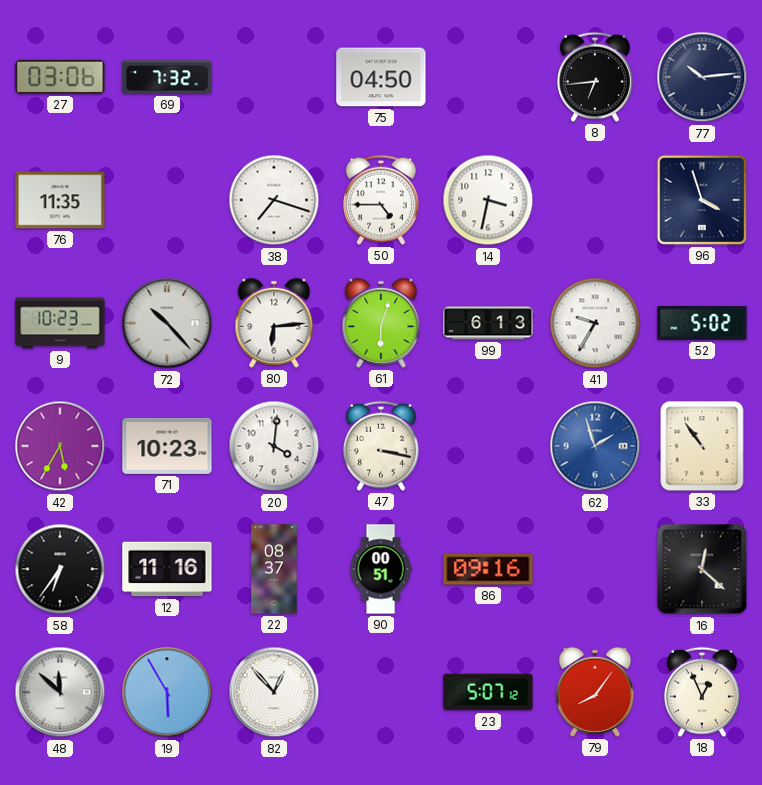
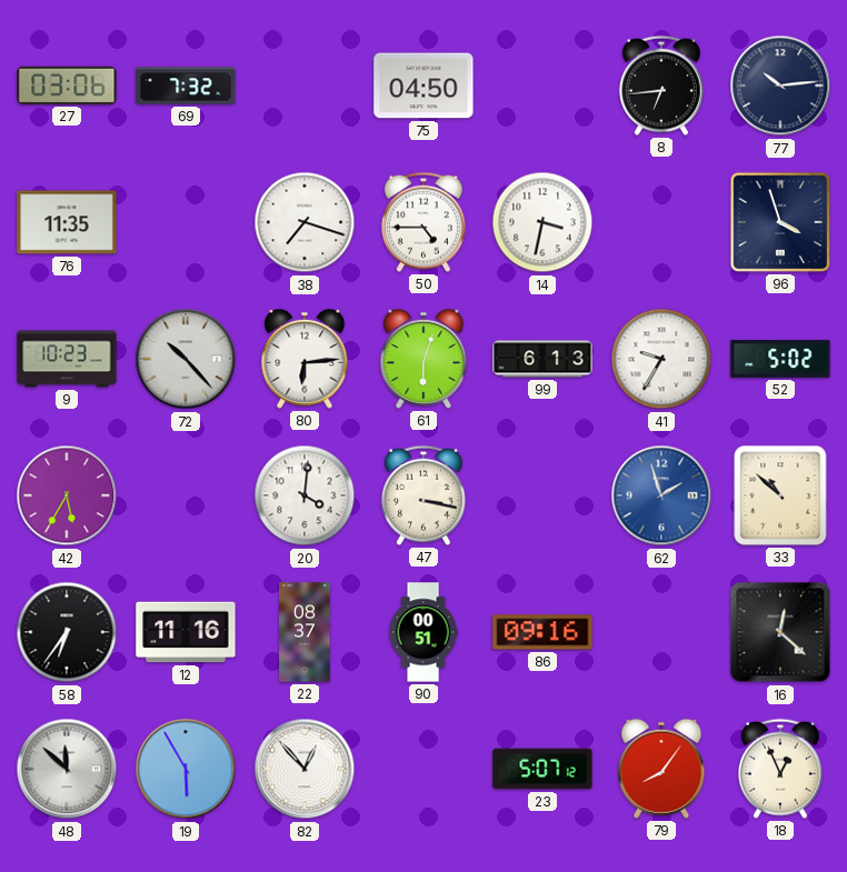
71: 10:23 -> none (167, 446)
33: 10:54 -> 10:52 (780, 495)
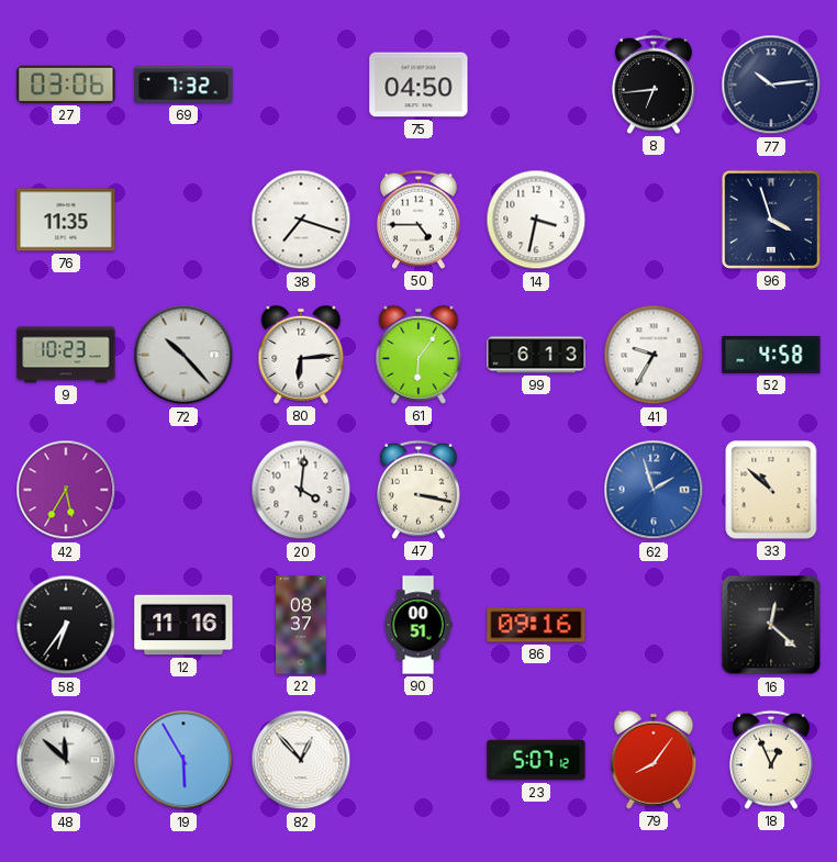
61: 6:03 -> 6:06 (418, 355)
52: 5:02 -> 4:58 (771, 356)
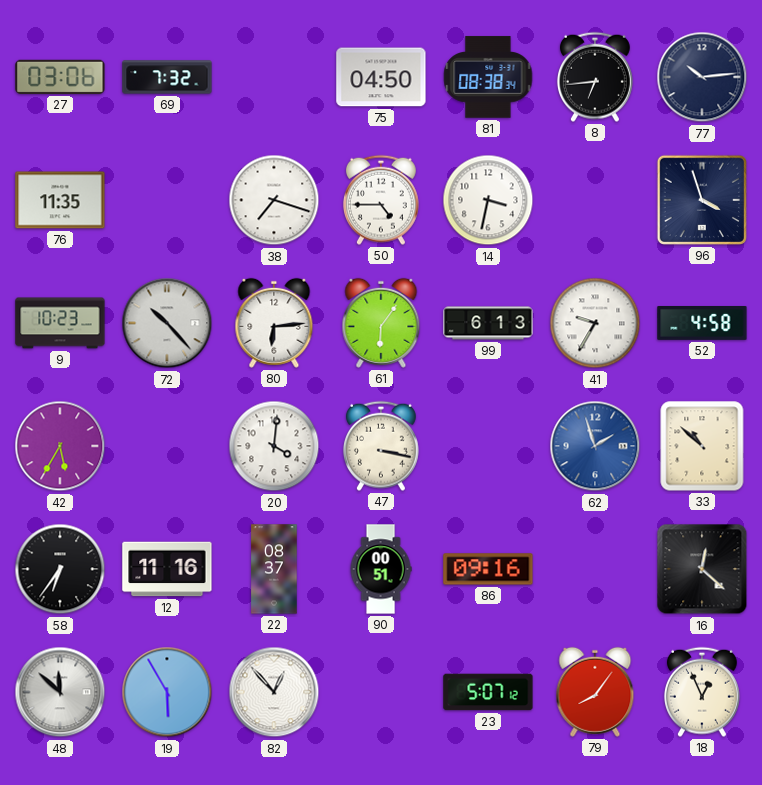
81: none -> 08:38 (488, 77)
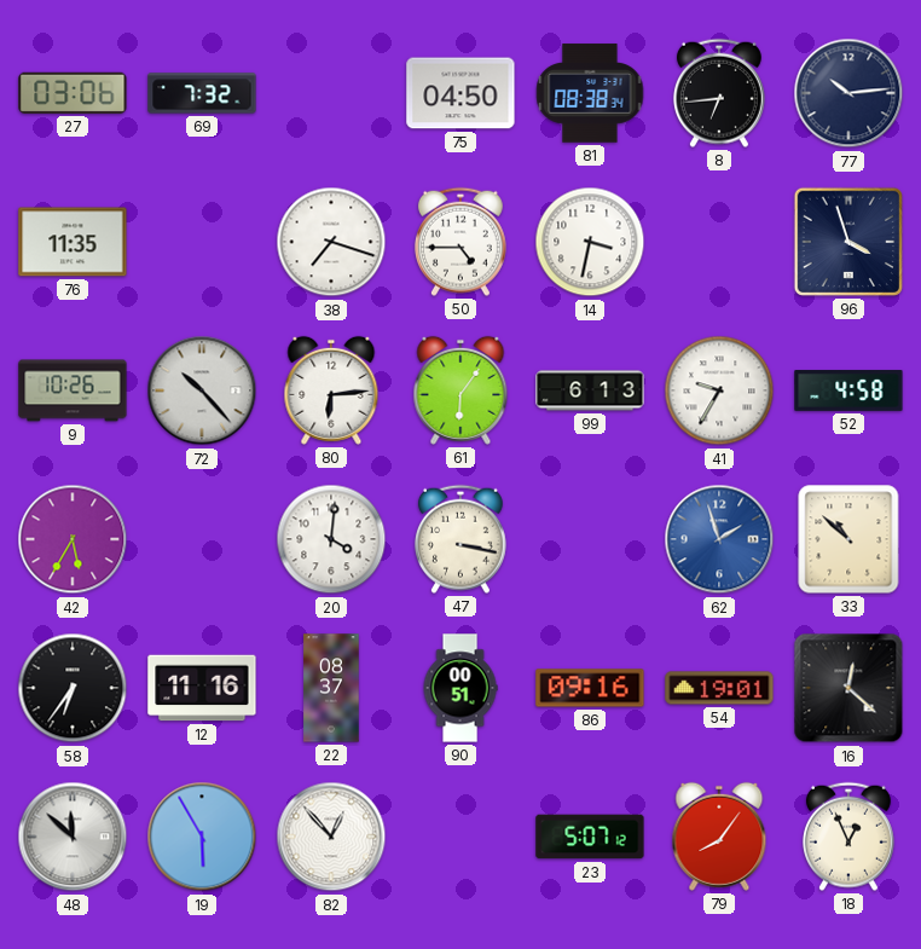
9: 10:23 -> 10:26 (73, 390)
54: none -> 19:01 (719, 688)
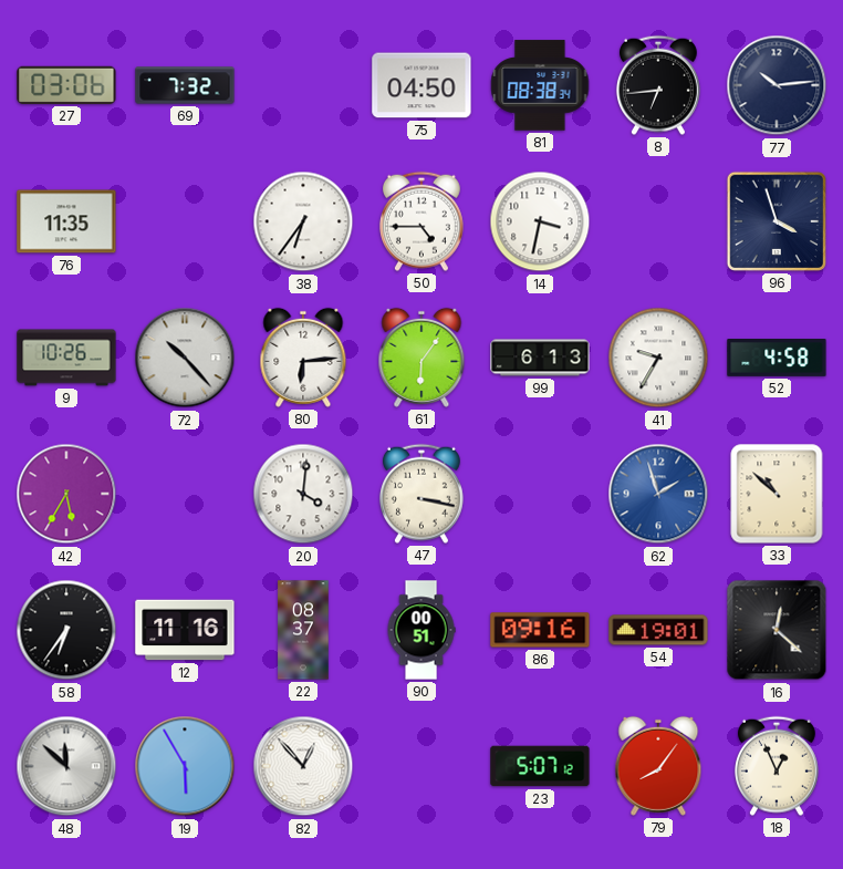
38: 7:18 -> 6:36 (303, 221)
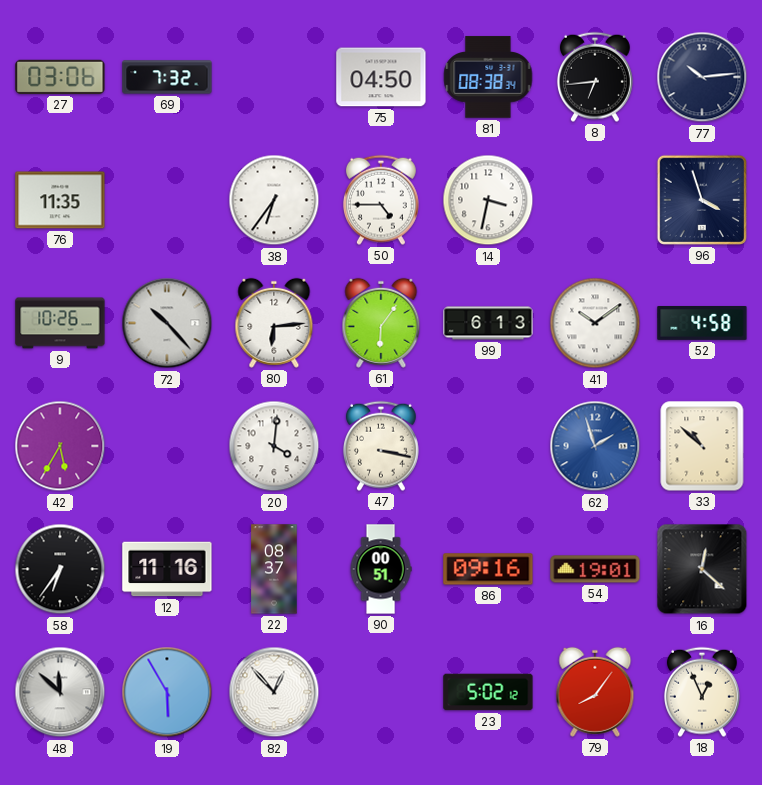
41: 9:35 -> 10:09 (595, 323)
23: 5:07 -> 5:02 (488, 692)
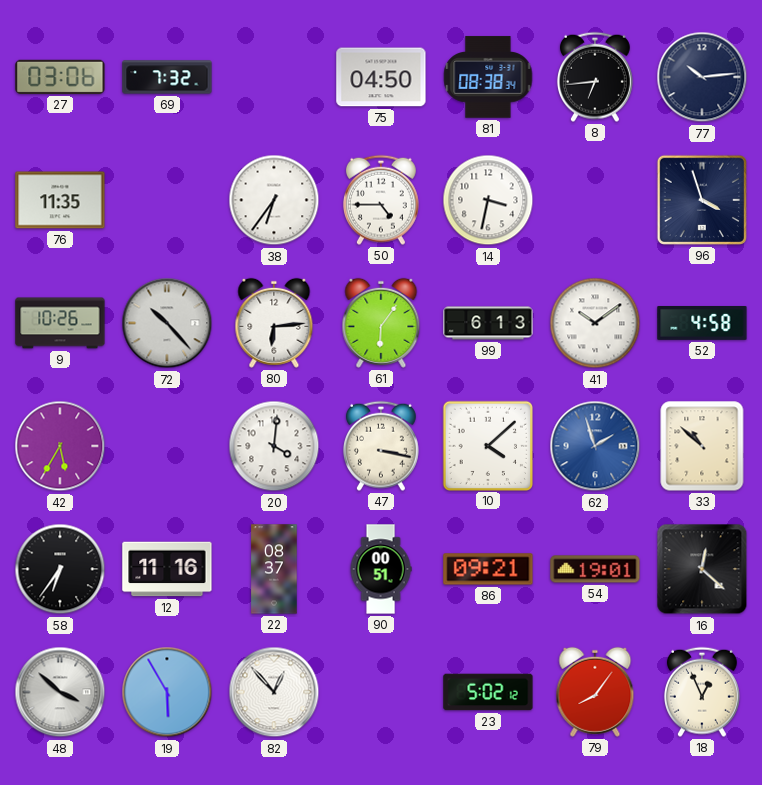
10: none -> 4:08 (487, 445)
86: 09:16 -> 09:21 (488, 569)
48: 11:52 -> 3:52 (60, 692)
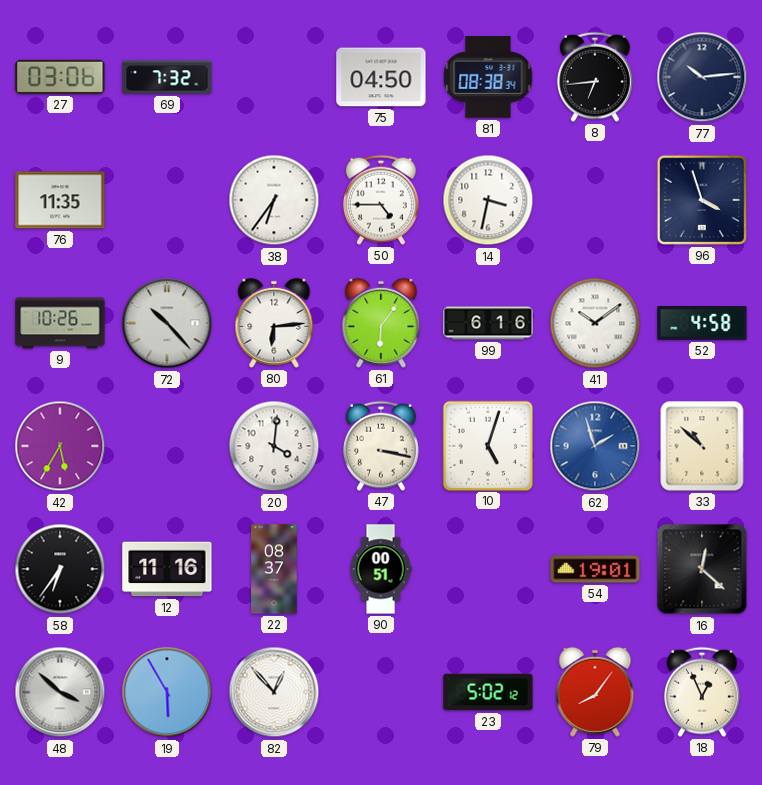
99: 6:13 -> 6:16 (488, 323)
10: 4:08 -> 5:03 (487, 445)
86: 09:21 -> none (488, 569)
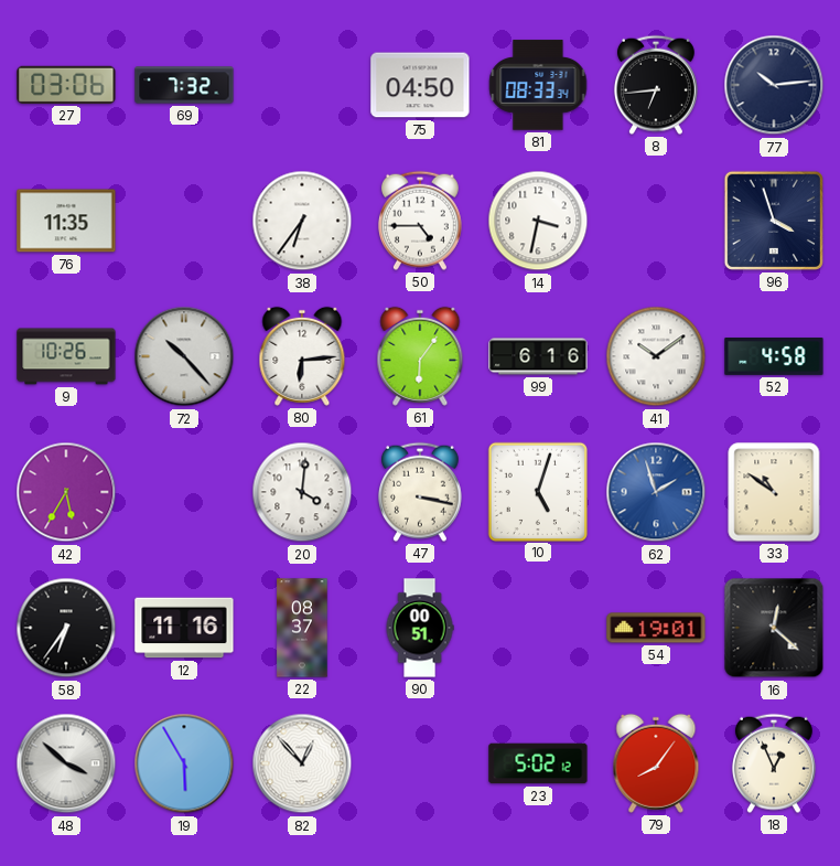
81: 08:38 -> 08:33 (538, 85)
33: 10:52 -> 10:51 (774, 492)
